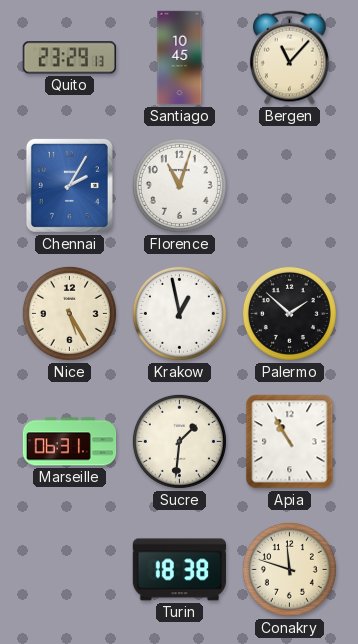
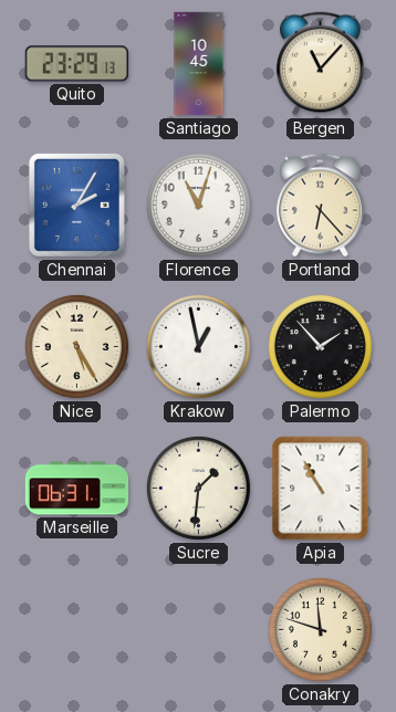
Portland: none -> 6:23 (321, 206)
Palermo: 1:52 -> 1:53 (320, 346)
Turin: 18:38 -> none (179, 570)
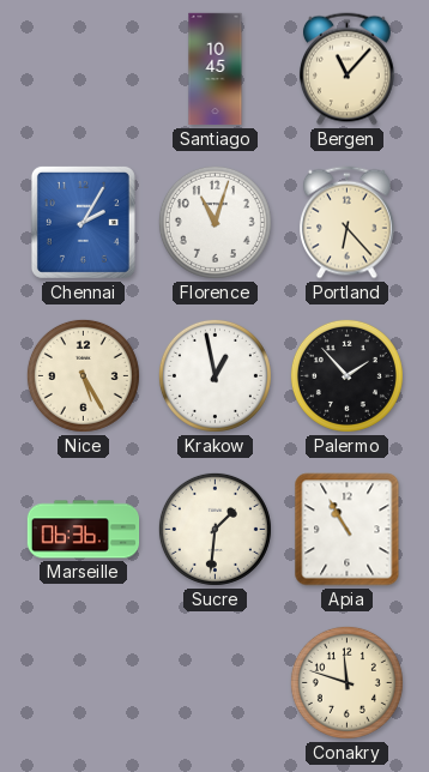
Quito: 23:29 -> none (76, 64)
Marseille: 06:31 -> 06:36 (84, 530)
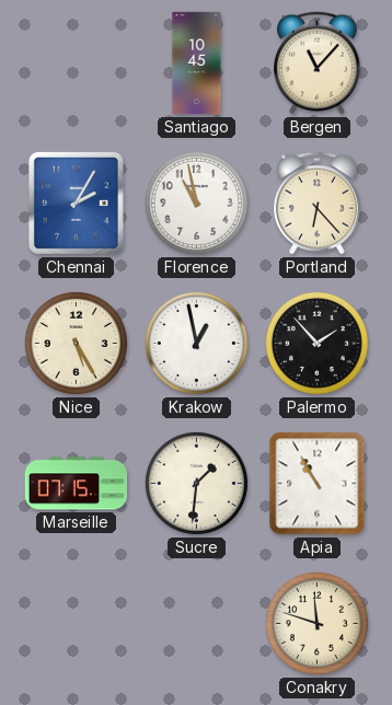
Florence: 11:03 -> 10:58 (196, 203)
Marseille: 06:36 -> 07:15 (77, 484)
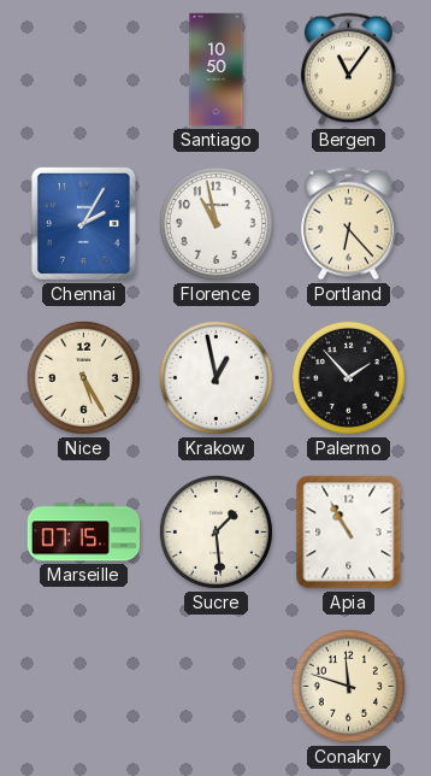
Santiago: 10:45 -> 10:50 (217, 70)
Bergen: 11:07 -> 11:06 (349, 70)
Sucre: 1:31 -> 1:29 (215, 531)
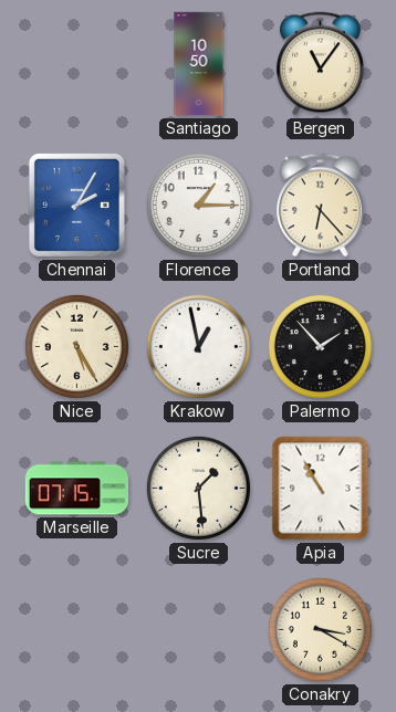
Florence: 10:58 -> 1:15 (198, 205)
Conakry: 11:48 -> 3:20 (320, 629)
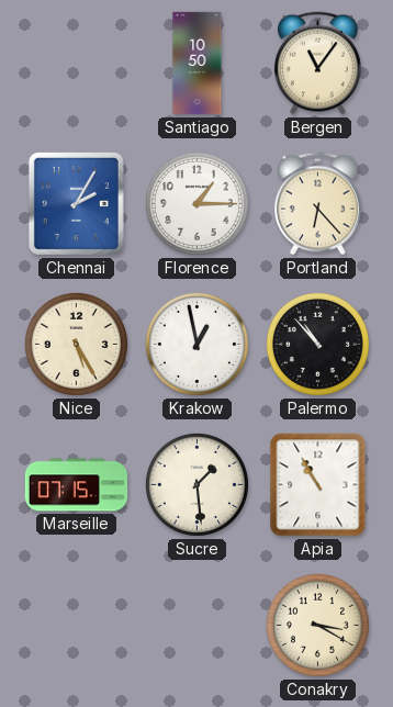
Palermo: 1:53 -> 10:53 (317, 344)
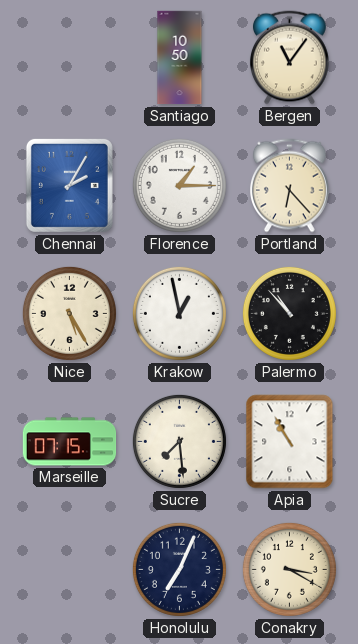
Sucre: 1:29 -> 7:29 (179, 441)
Honolulu: none -> 7:04 (179, 569)
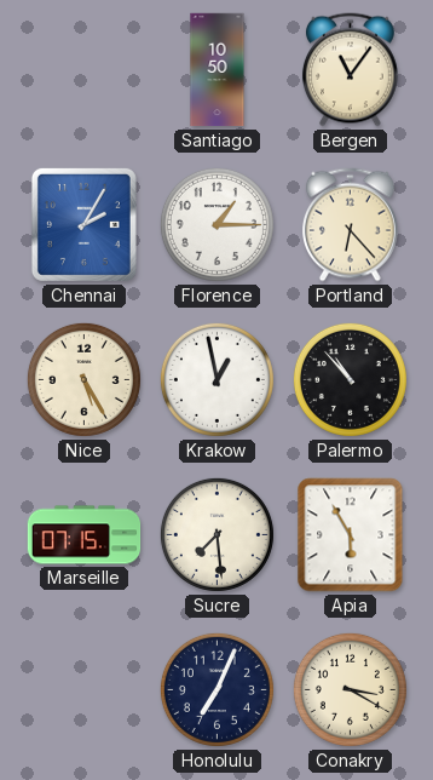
Apia: 10:55 -> 5:55 (351, 535)
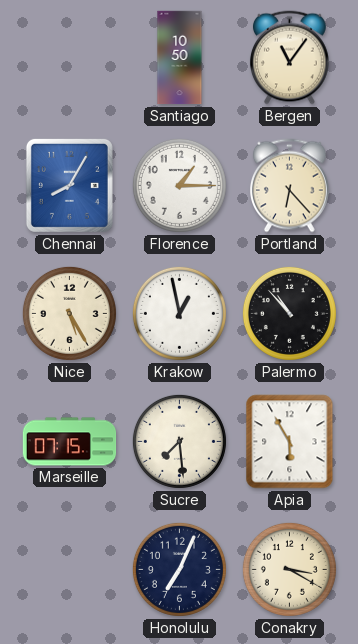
Chennai: 2:05 -> 8:05 (69, 185)
